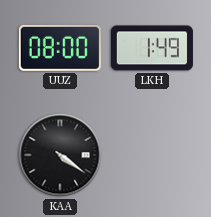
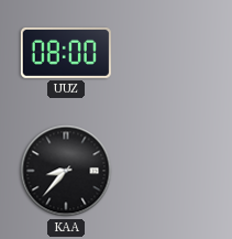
LKH: 1:49 -> none (152, 48)
KAA: 4:21 -> 8:37 (66, 171)
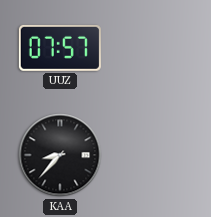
UUZ: 08:00 -> 07:57 (60, 48)
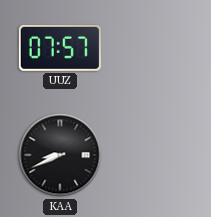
KAA: 8:37 -> 8:41 (60, 155)
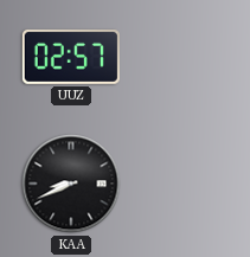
UUZ: 07:57 -> 02:57 (71, 57)
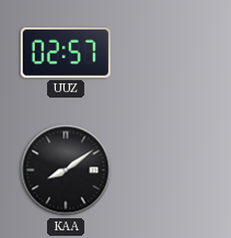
KAA: 8:41 -> 8:09 (66, 170)
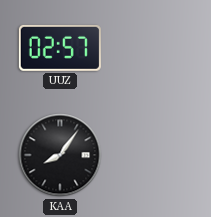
KAA: 8:09 -> 8:06 (60, 155)
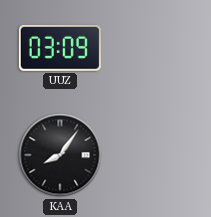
UUZ: 02:57 -> 03:09 (60, 48)
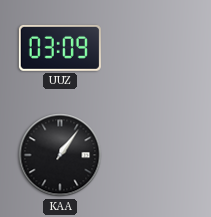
KAA: 8:06 -> 1:06 (60, 155)
